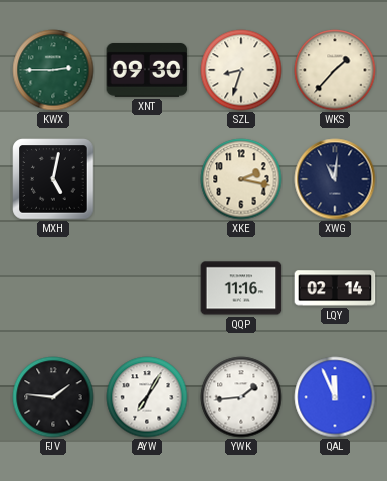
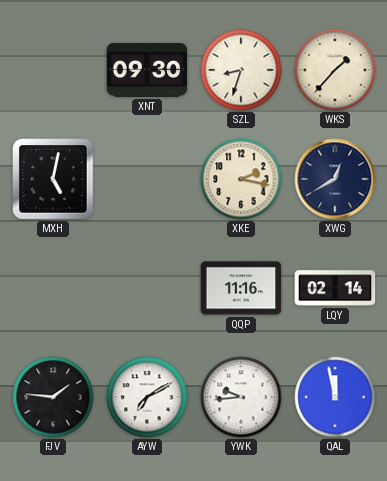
KWX: 2:45 -> none (53, 70)
XWG: 11:01 -> 12:40 (335, 179)
AYW: 7:05 -> 7:10 (147, 397)
YWK: 1:44 -> 9:44 (241, 397)
QAL: 11:56 -> 11:58 (335, 397)
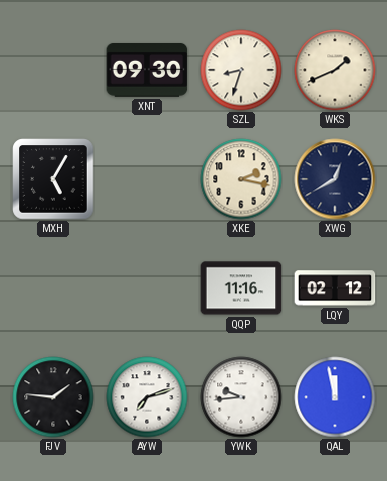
WKS: 1:37 -> 1:41 (335, 70)
MXH: 5:02 -> 5:05 (53, 179)
LQY: 02:14 -> 02:12 (335, 288)
AYW: 7:10 -> 7:12 (147, 397)
